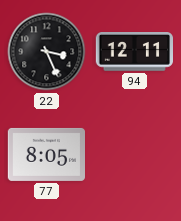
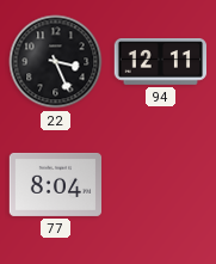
77: 8:05 -> 8:04 (56, 184)
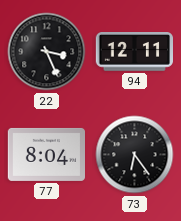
73: none -> 6:24 (135, 155)
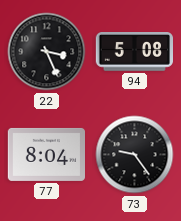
94: 12:11 -> 5:08 (134, 52)
73: 6:24 -> 9:24 (135, 155)
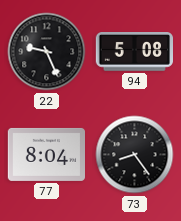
22: 3:26 -> 9:26 (47, 52)
73: 9:24 -> 8:24 (135, 155)
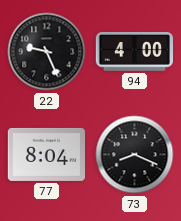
94: 5:08 -> 4:00 (134, 52)
73: 8:24 -> 8:19 (135, 155)
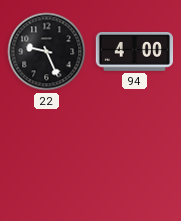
77: 8:04 -> none (47, 154)
73: 8:19 -> none (135, 155)
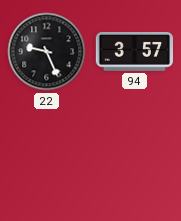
94: 4:00 -> 3:57 (134, 52)
